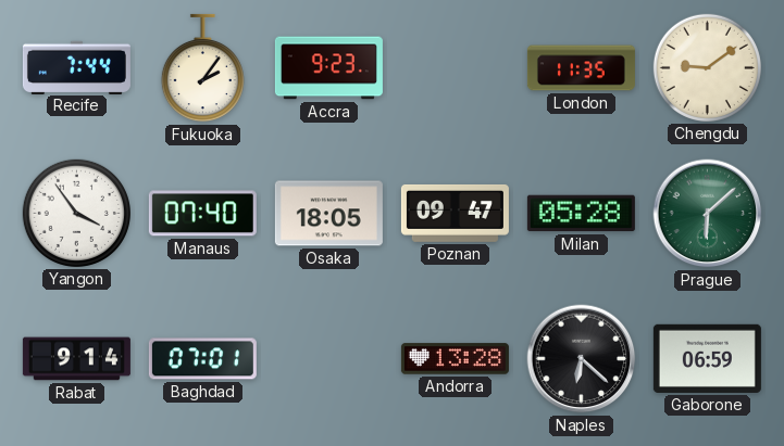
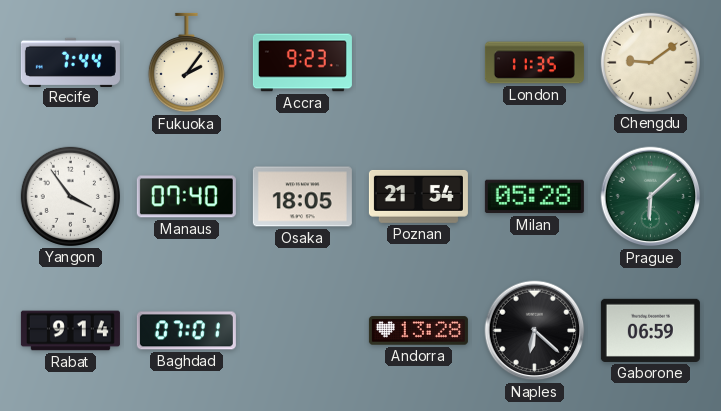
Poznan: 09:47 -> 21:54 (418, 196)
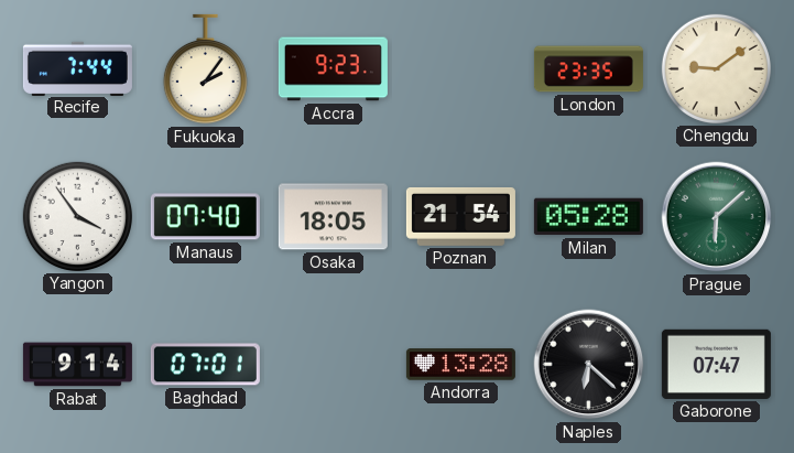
London: 11:35 -> 23:35 (588, 69)
Gaborone: 06:59 -> 07:47 (716, 364)
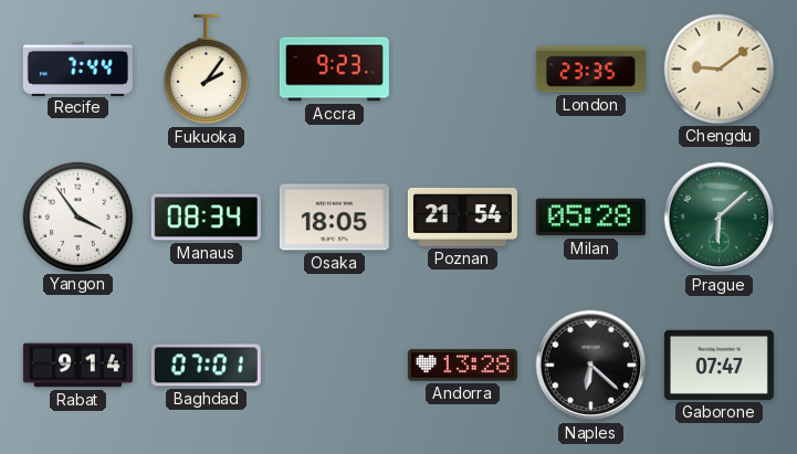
Manaus: 07:40 -> 08:34 (206, 218)
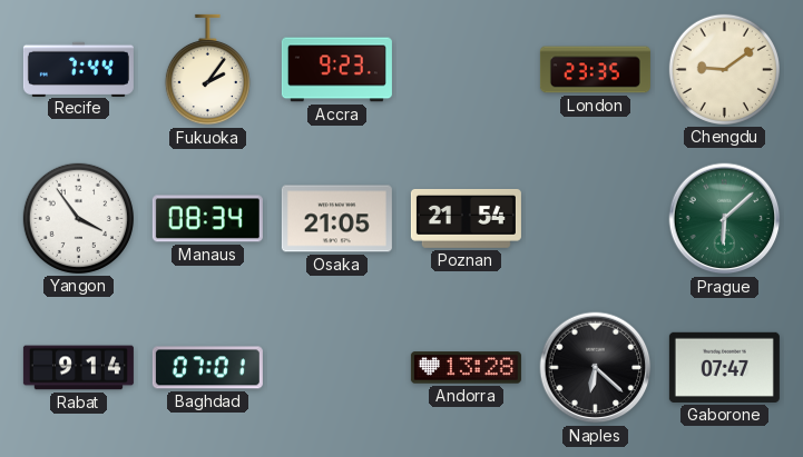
Osaka: 18:05 -> 21:05 (336, 219)
Milan: 05:28 -> none (590, 218)
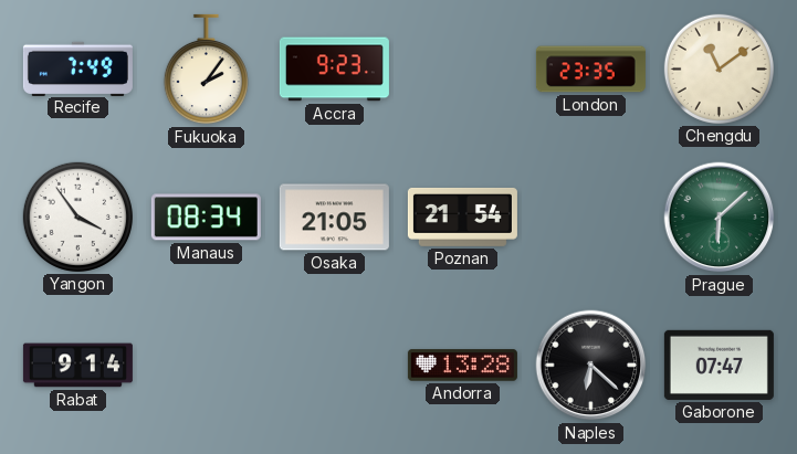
Recife: 7:44 -> 7:49 (77, 68)
Chengdu: 9:09 -> 11:09 (719, 68)
Baghdad: 07:01 -> none (207, 368)
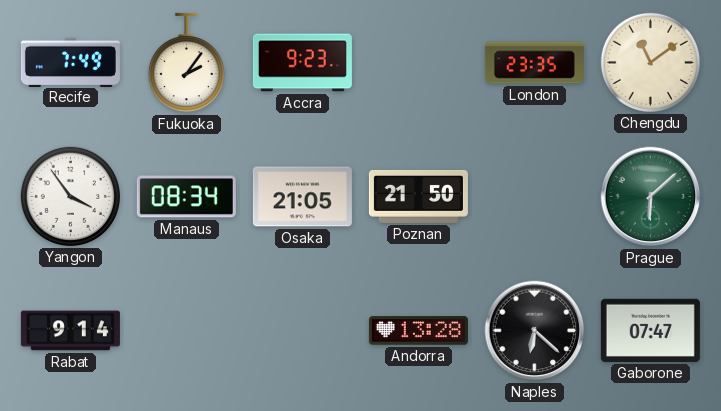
Poznan: 21:54 -> 21:50 (418, 196)
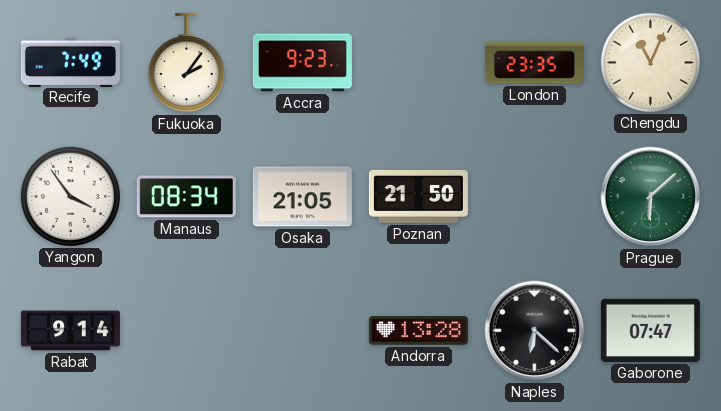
Chengdu: 11:09 -> 11:04 (650, 62)
